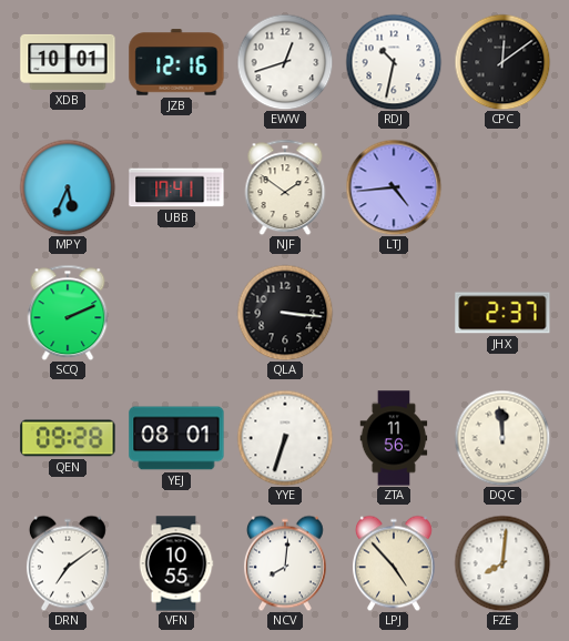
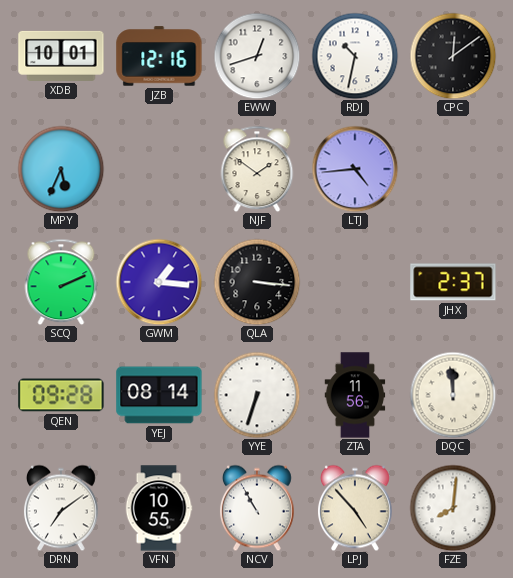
UBB: 17:41 -> none (176, 187)
GWM: none -> 1:16 (159, 282)
YEJ: 08:01 -> 08:14 (159, 395)
NCV: 8:01 -> 10:55 (257, 508)
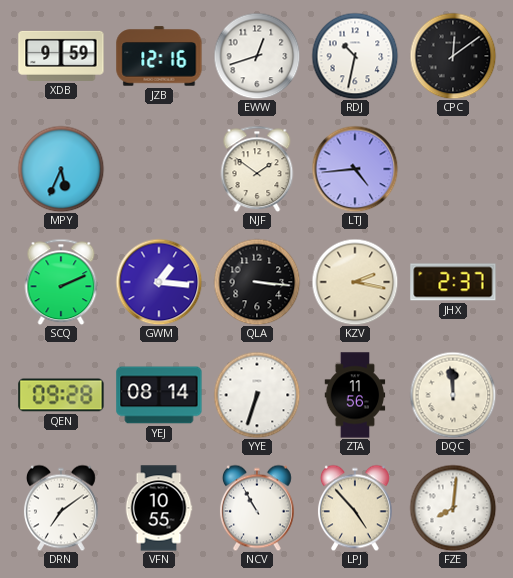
XDB: 10:01 -> 9:59 (61, 56)
KZV: none -> 2:17 (355, 282)
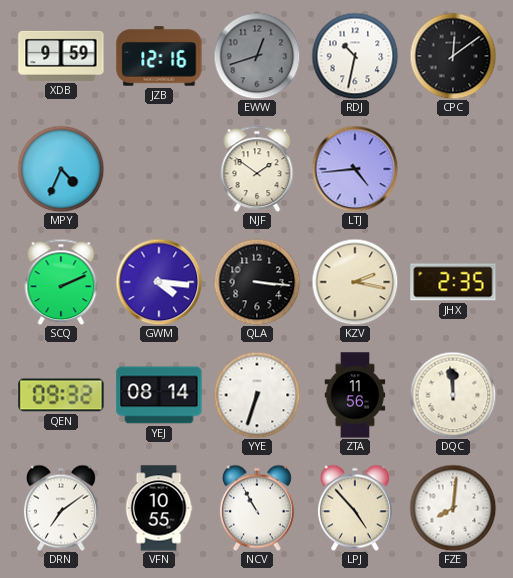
EWW dial: white -> grey (257, 56)
MPY: 5:34 -> 4:34 (61, 169)
GWM: 1:16 -> 4:16 (159, 282)
JHX: 2:37 -> 2:35 (453, 282)
QEN: 09:28 -> 09:32 (61, 395)
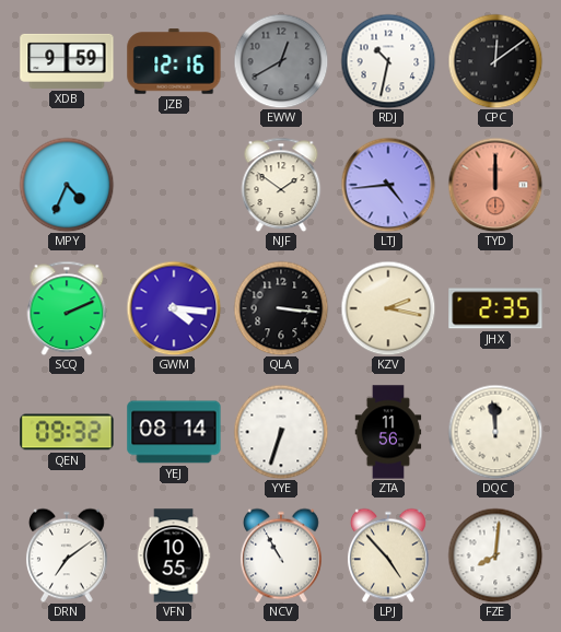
EWW: 12:42 -> 12:40 (281, 61)
TYD: none -> 12:00 (495, 185)
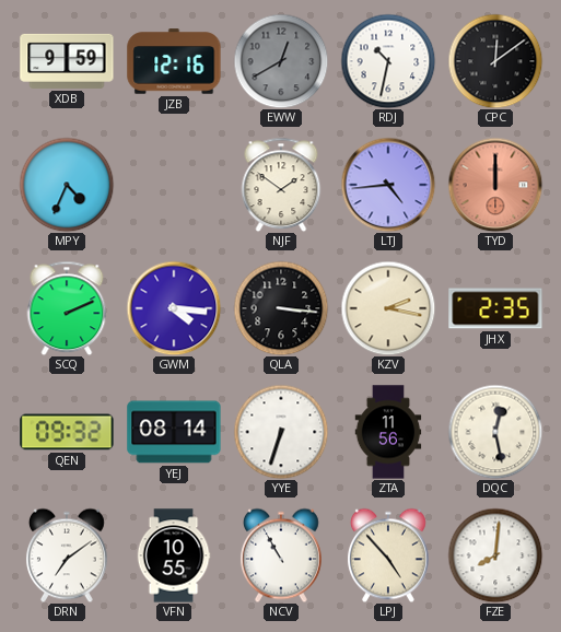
DQC: 11:59 -> 12:28 (495, 432)
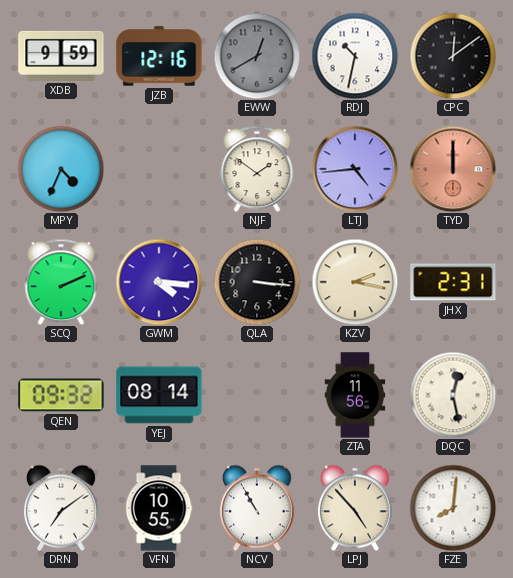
JHX: 2:35 -> 2:31 (453, 282)
YYE: 6:33 -> none (281, 432)
